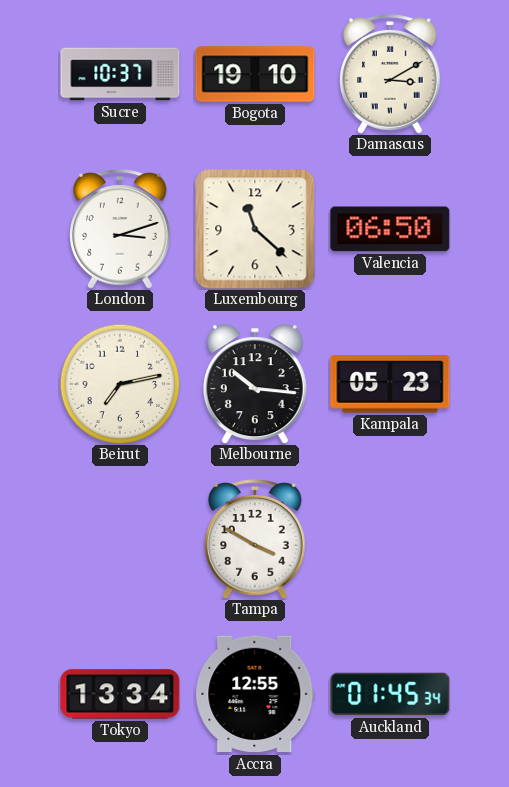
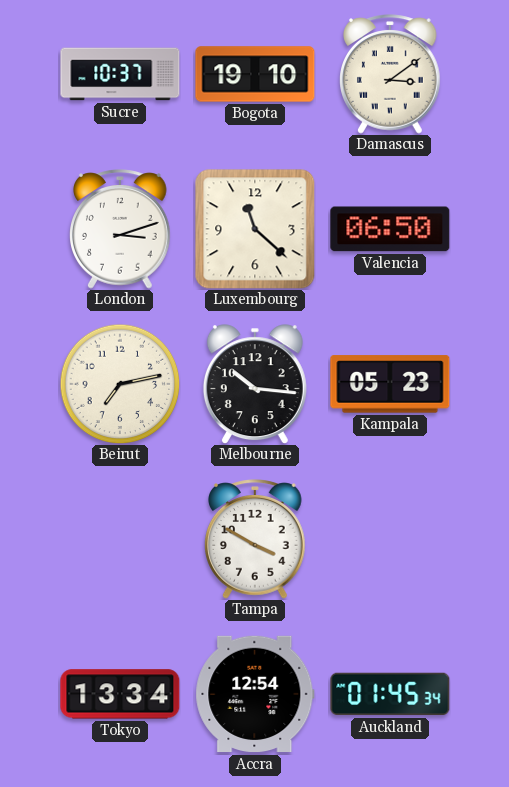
Damascus: 3:10 -> 3:09 (391, 74)
Accra: 12:55 -> 12:54 (255, 694)
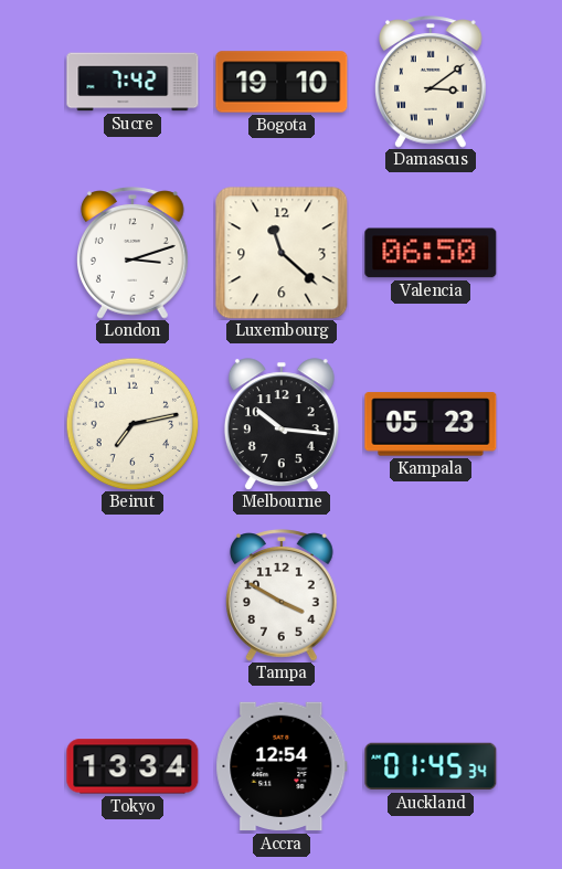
Sucre: 10:37 -> 7:42 (132, 82)
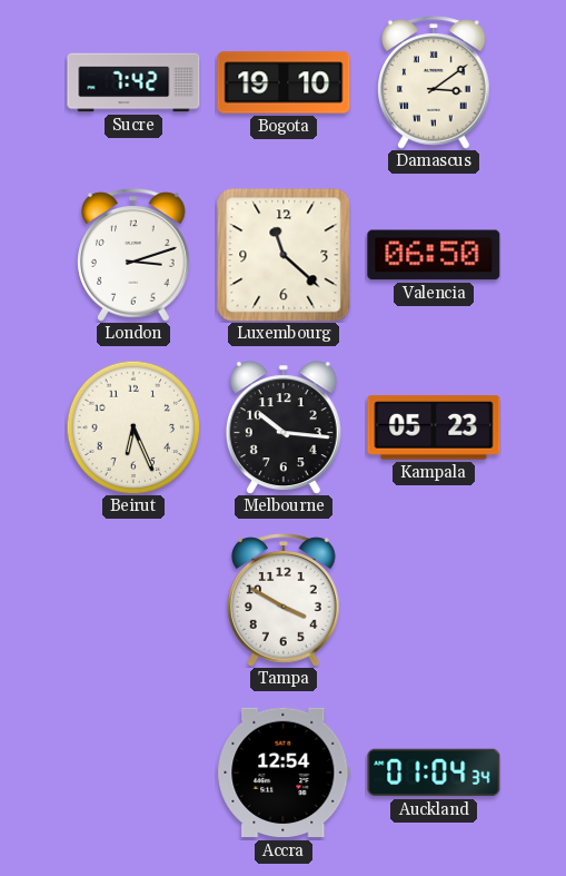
Beirut: 7:13 -> 6:26 (133, 427)
Tokyo: 13:34 -> none (132, 766)
Auckland: 01:45 -> 01:04 (434, 772)
